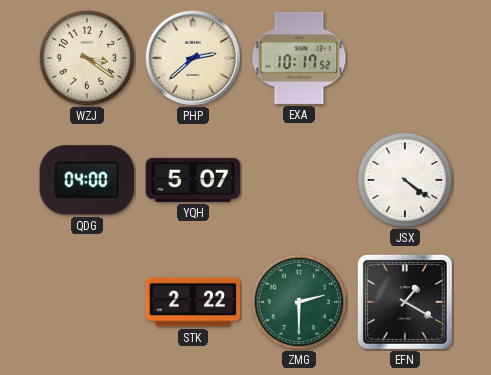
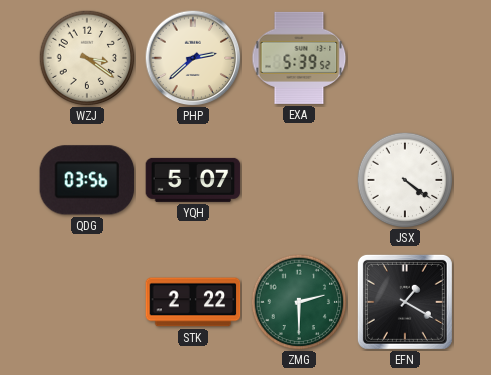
EXA: 10:17 -> 5:39 (299, 58)
QDG: 04:00 -> 03:56 (87, 180)
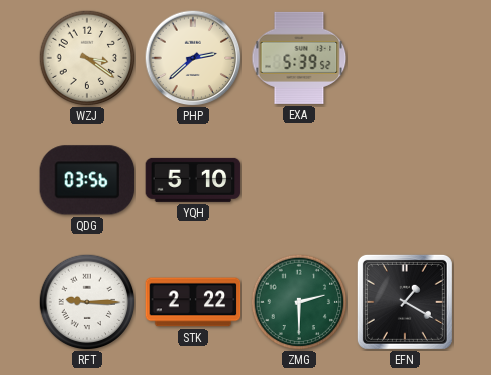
YQH: 5:07 -> 5:10 (193, 180)
JSX: 4:21 -> none (405, 180)
RFT: none -> 9:15 (87, 302)
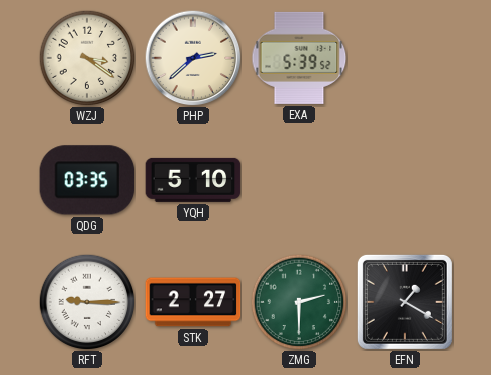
QDG: 03:56 -> 03:35 (87, 180)
STK: 2:22 -> 2:27 (193, 302)
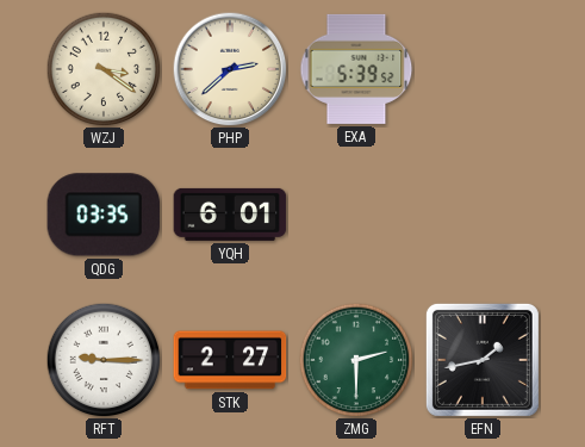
YQH: 5:10 -> 6:01 (230, 215)
EFN: 1:20 -> 1:43 (483, 360)
